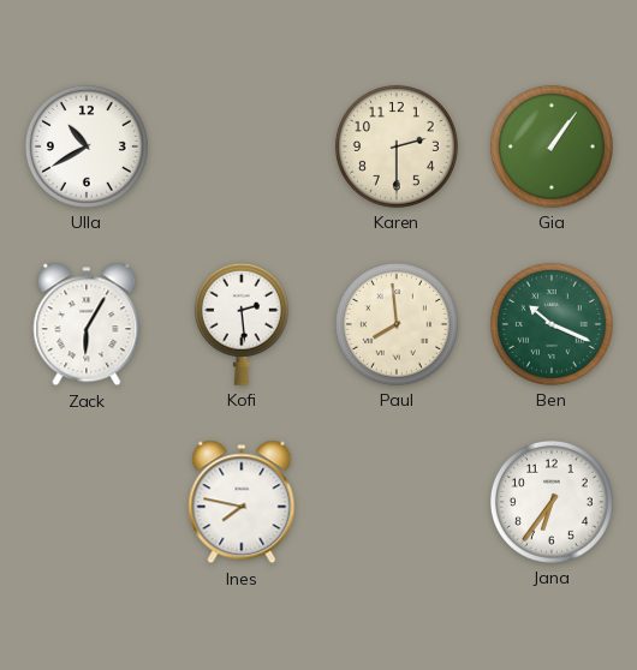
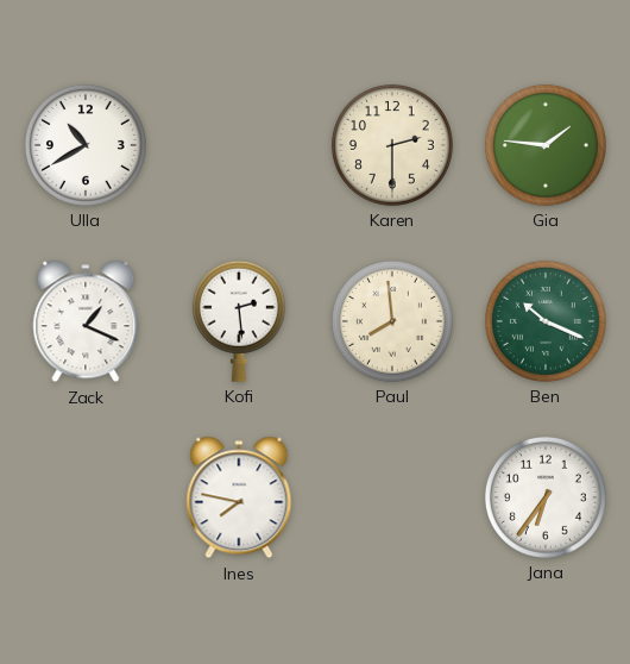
Gia: 1:06 -> 1:46 (546, 145)
Zack: 6:05 -> 1:19 (86, 321)
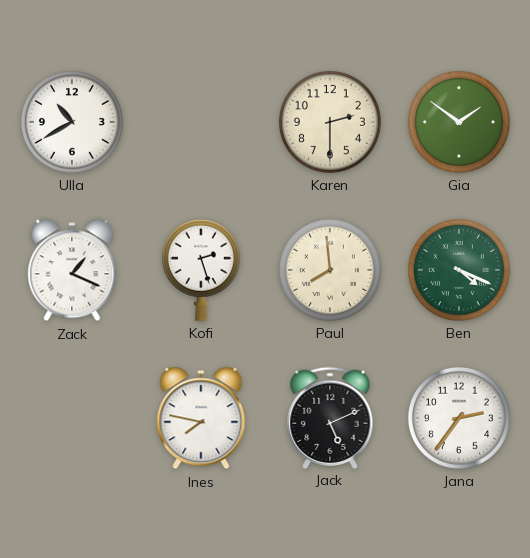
Gia: 1:46 -> 1:51 (459, 122)
Kofi: 2:29 -> 2:27 (201, 270)
Ben: 10:19 -> 4:19 (459, 270)
Jack: none -> 5:11 (330, 417)
Jana: 6:36 -> 2:36 (459, 418)
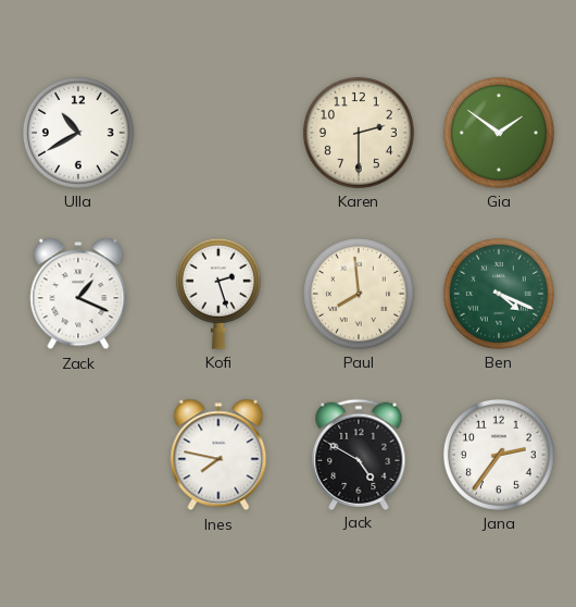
Jack: 5:11 -> 4:50 (359, 454)
